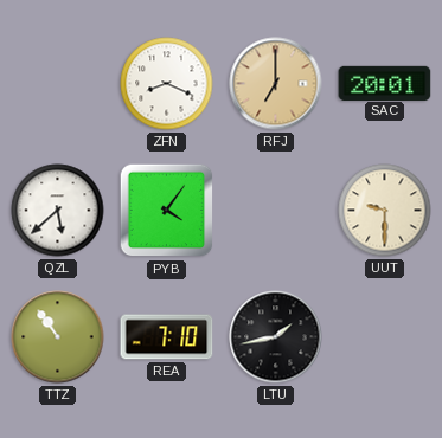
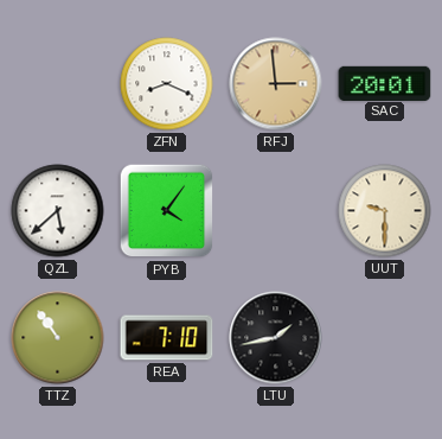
RFJ: 7:00 -> 2:59 (276, 84)
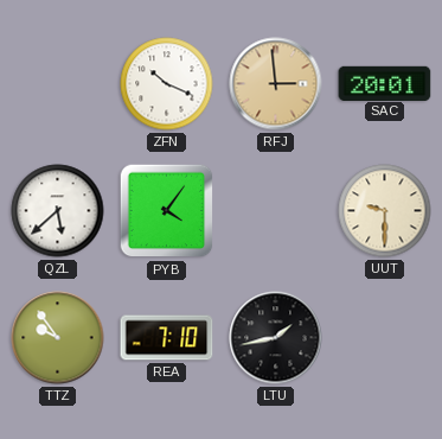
ZFN: 8:19 -> 10:19 (167, 84)
TTZ: 10:54 -> 9:54 (58, 338)
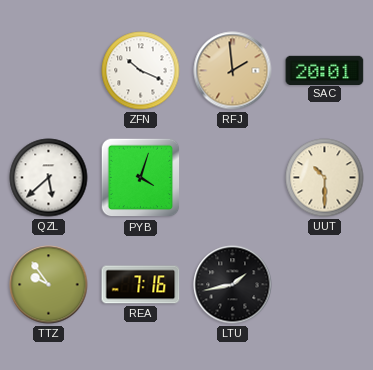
RFJ: 2:59 -> 1:59 (233, 71)
PYB: 4:06 -> 4:03 (141, 178)
UUT: 9:30 -> 10:30 (325, 178)
REA: 7:10 -> 7:16 (141, 285)
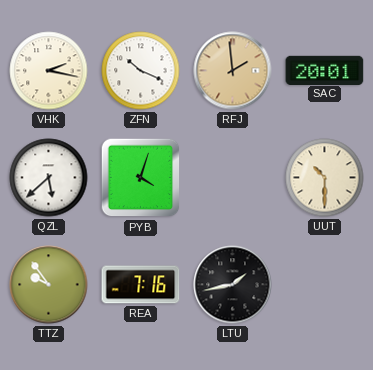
VHK: none -> 2:17 (49, 71)
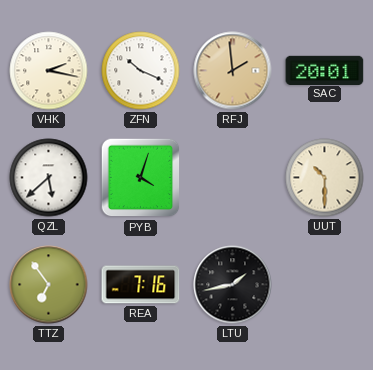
TTZ: 9:54 -> 6:54 (49, 285)
